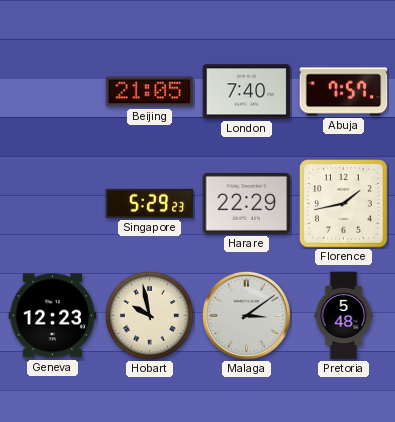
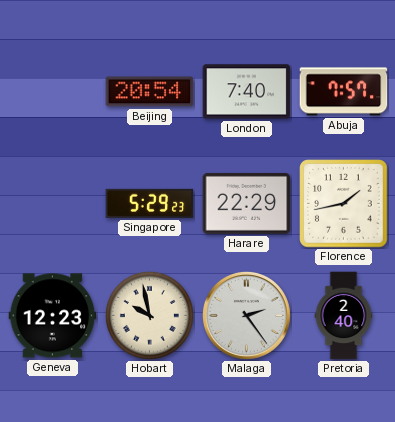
Beijing: 21:05 -> 20:54 (150, 92)
Malaga: 3:09 -> 2:24 (246, 315)
Pretoria: 5:48 -> 2:40 (344, 316)
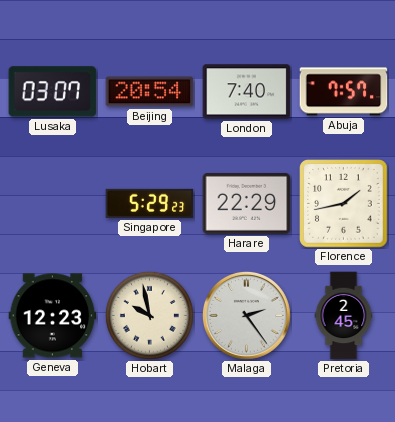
Lusaka: none -> 03:07 (53, 92)
Pretoria: 2:40 -> 2:45 (344, 316)
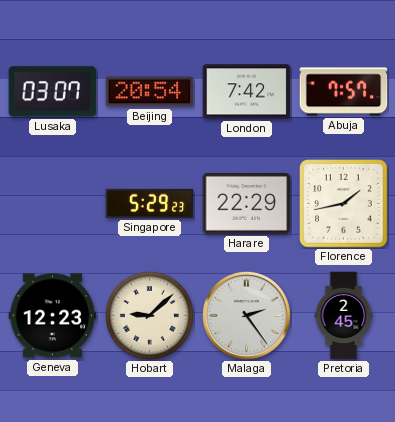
London: 7:40 -> 7:42 (247, 92)
Hobart: 9:58 -> 9:08 (149, 315)
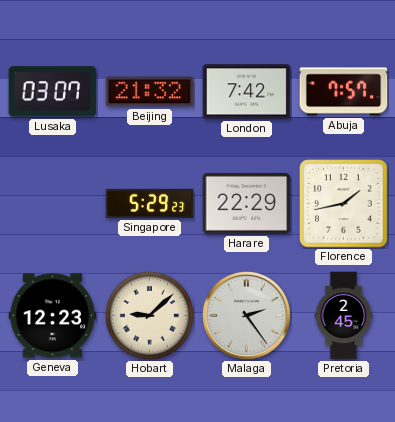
Beijing: 20:54 -> 21:32 (150, 92)
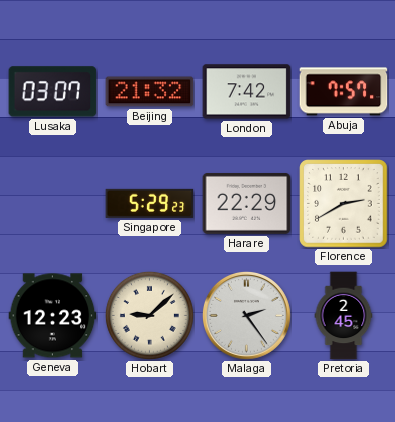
Florence: 1:43 -> 2:40 (344, 204)
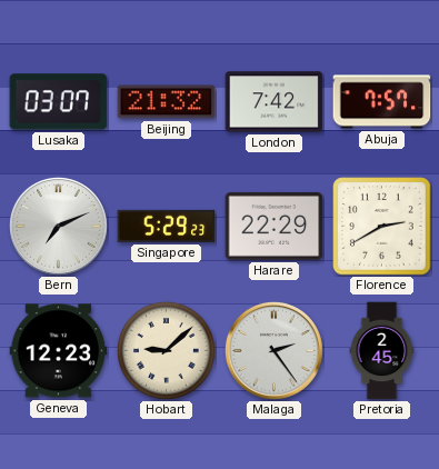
Bern: none -> 7:11 (58, 226)
